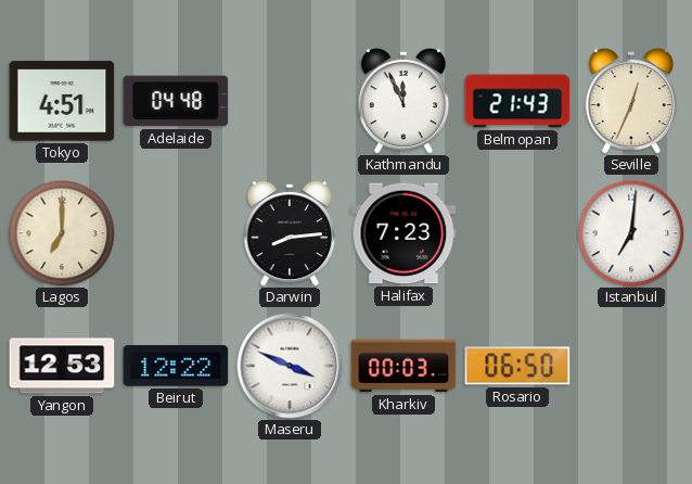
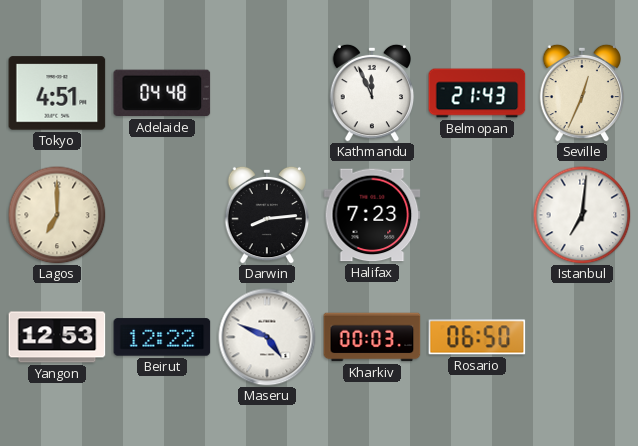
Maseru: 3:49 -> 4:49 (267, 337)
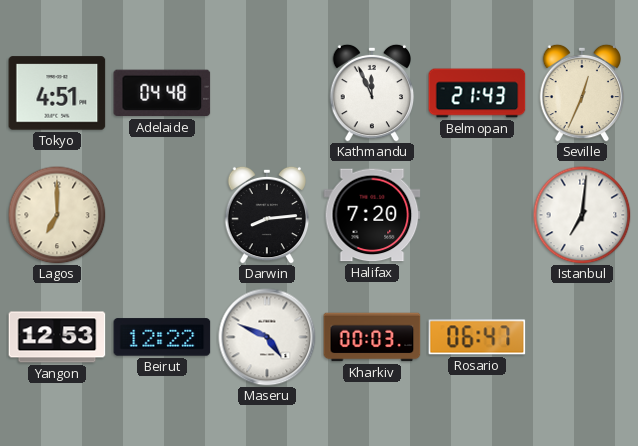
Halifax: 7:23 -> 7:20 (372, 215)
Rosario: 06:50 -> 06:47 (477, 337)
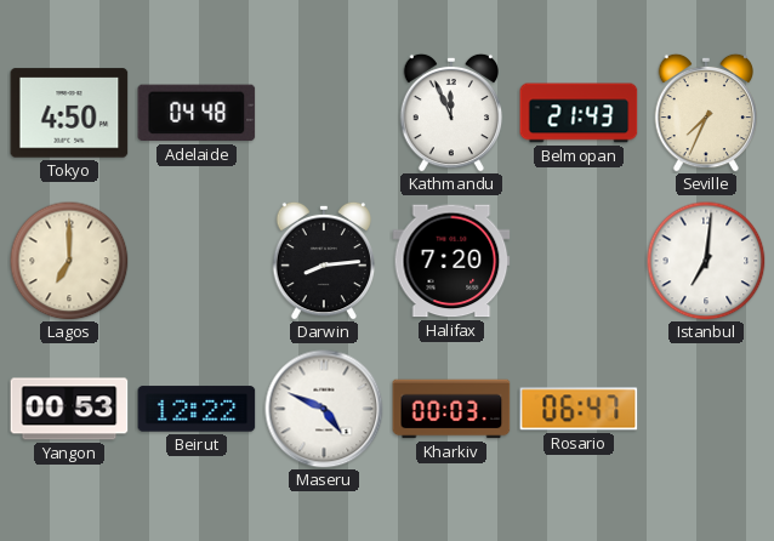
Tokyo: 4:51 -> 4:50 (69, 113)
Seville: 12:34 -> 7:34 (706, 113)
Yangon: 12:53 -> 00:53 (69, 409)
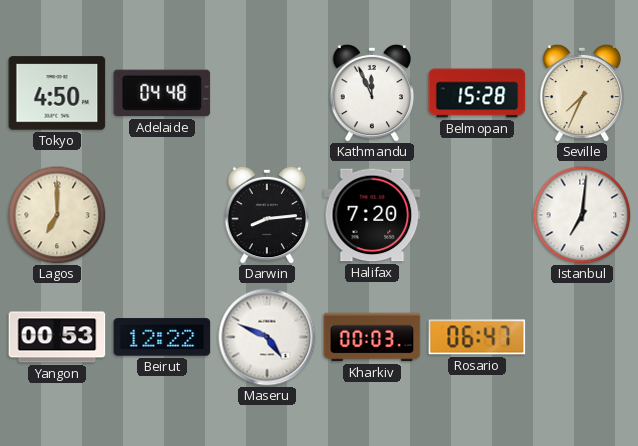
Belmopan: 21:43 -> 15:28 (477, 93)
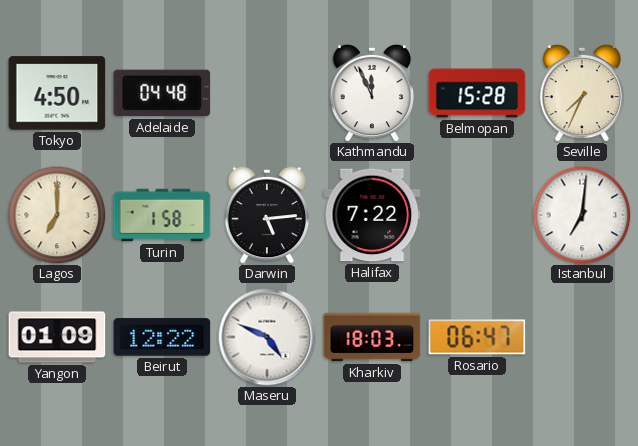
Turin: none -> 1:58 (162, 215)
Darwin: 8:14 -> 5:14 (267, 215)
Halifax: 7:20 -> 7:22 (372, 215)
Yangon: 00:53 -> 01:09 (57, 337)
Kharkiv: 00:03 -> 18:03 (372, 337)
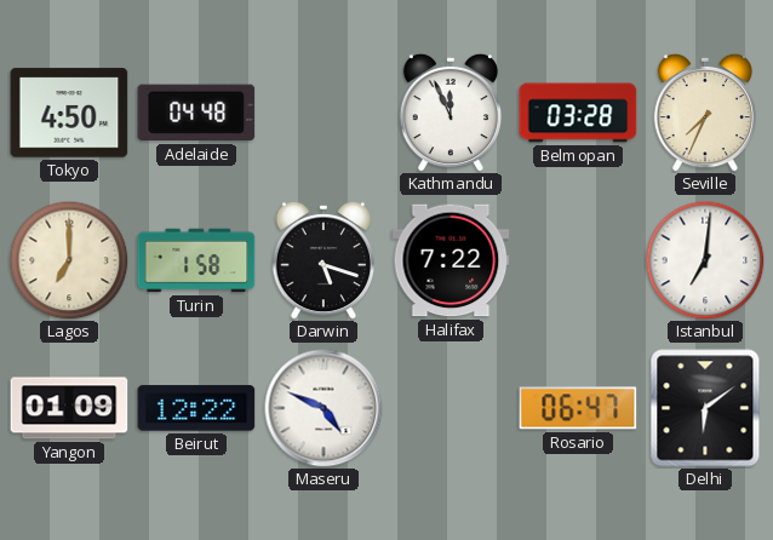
Belmopan: 15:28 -> 03:28 (578, 113)
Darwin: 5:14 -> 5:18 (323, 260)
Kharkiv: 18:03 -> none (372, 337)
Delhi: none -> 6:09 (705, 408)
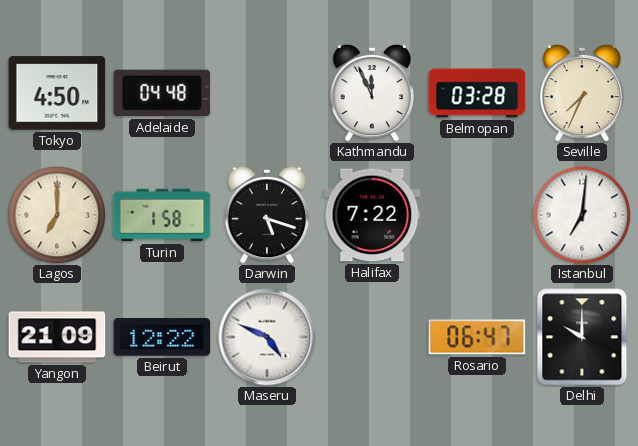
Yangon: 01:09 -> 21:09 (57, 337)
Delhi: 6:09 -> 10:00 (582, 337)
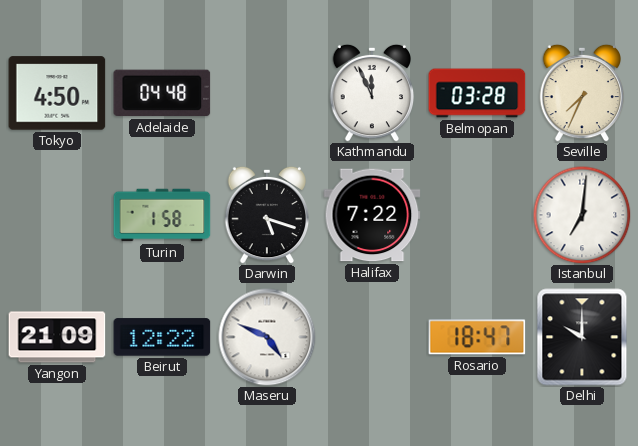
Lagos: 7:00 -> none (57, 215)
Rosario: 06:47 -> 18:47 (477, 337)
